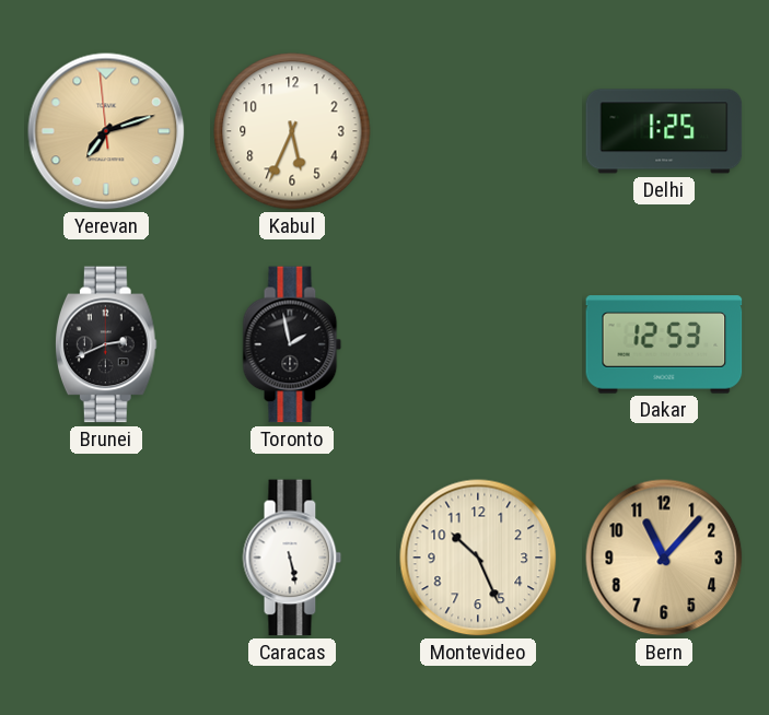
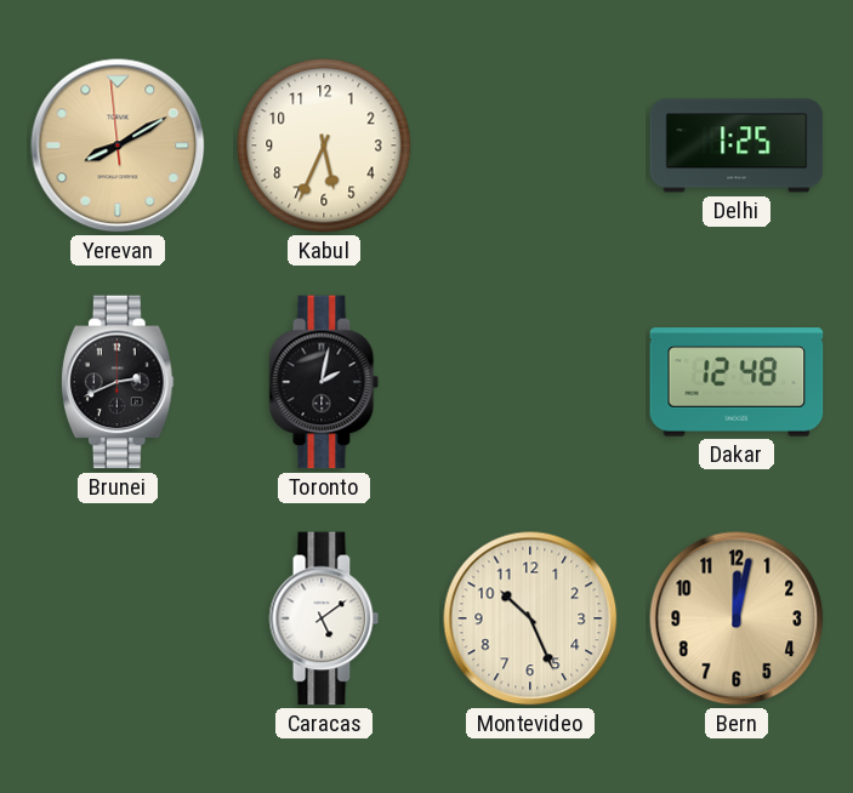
Yerevan: 7:11 -> 8:09 (118, 146)
Toronto: 1:58 -> 2:02 (324, 382)
Dakar: 12:53 -> 12:48 (737, 382)
Caracas: 5:28 -> 5:09 (324, 618)
Bern: 11:07 -> 12:02 (737, 618)
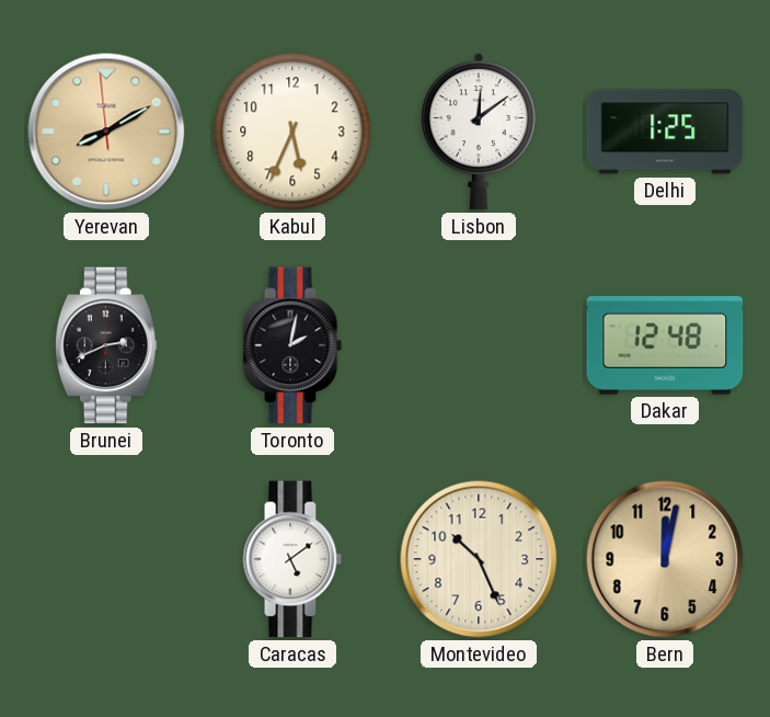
Lisbon: none -> 12:09 (479, 132)
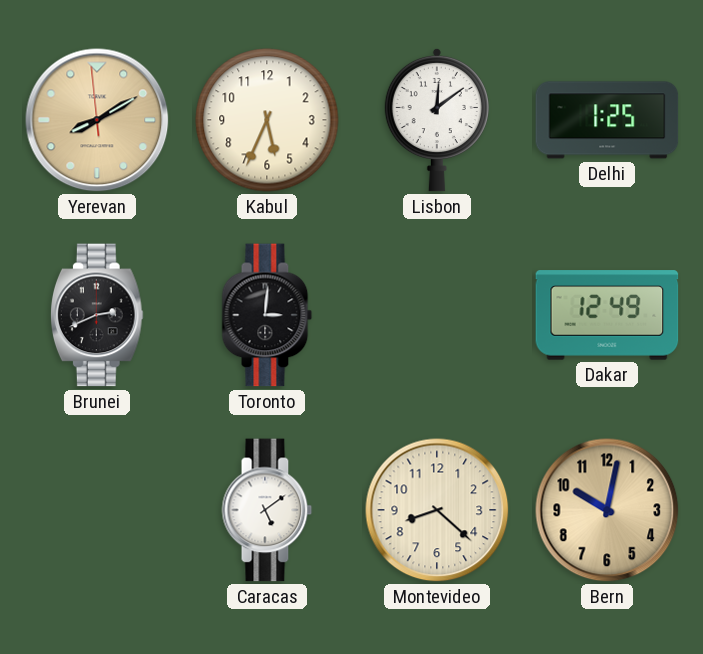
Toronto: 2:02 -> 3:01 (267, 315)
Dakar: 12:48 -> 12:49 (607, 315)
Montevideo: 10:26 -> 8:22 (437, 510)
Bern: 12:02 -> 10:02 (607, 510)
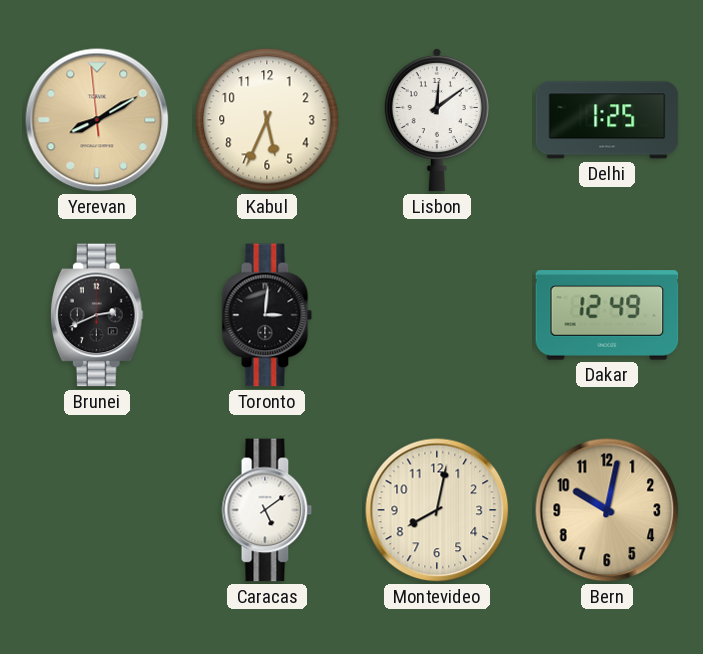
Montevideo: 8:22 -> 8:02 (437, 510)
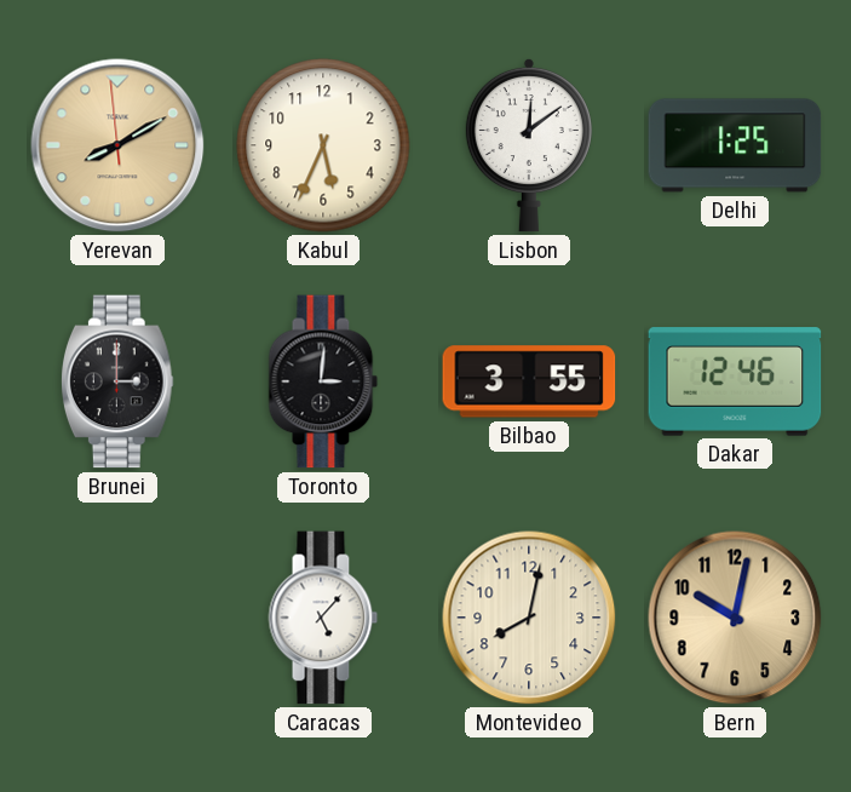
Brunei: 2:41 -> 3:00 (117, 381)
Bilbao: none -> 3:55 (529, 381)
Dakar: 12:49 -> 12:46 (735, 381)
Caracas: 5:09 -> 5:07 (323, 618)
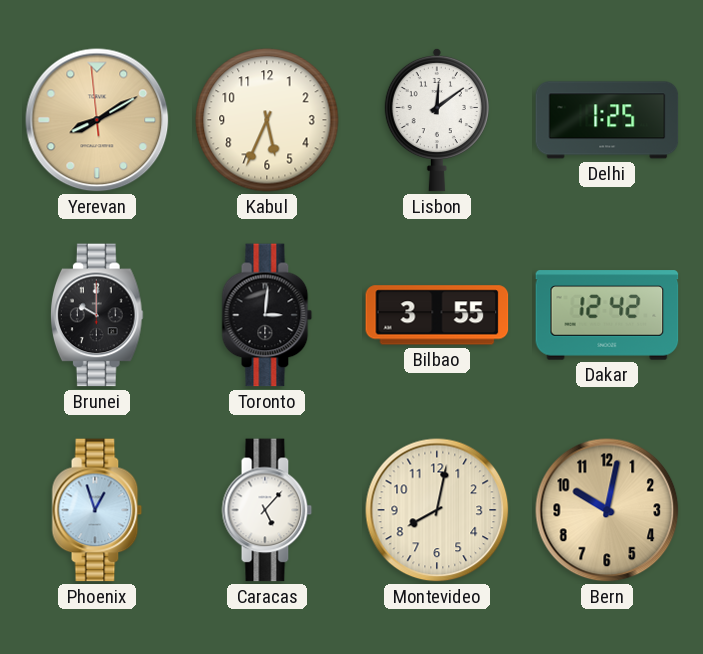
Brunei: 3:00 -> 10:00 (97, 315)
Dakar: 12:46 -> 12:42 (607, 315)
Phoenix: none -> 12:57 (97, 510)
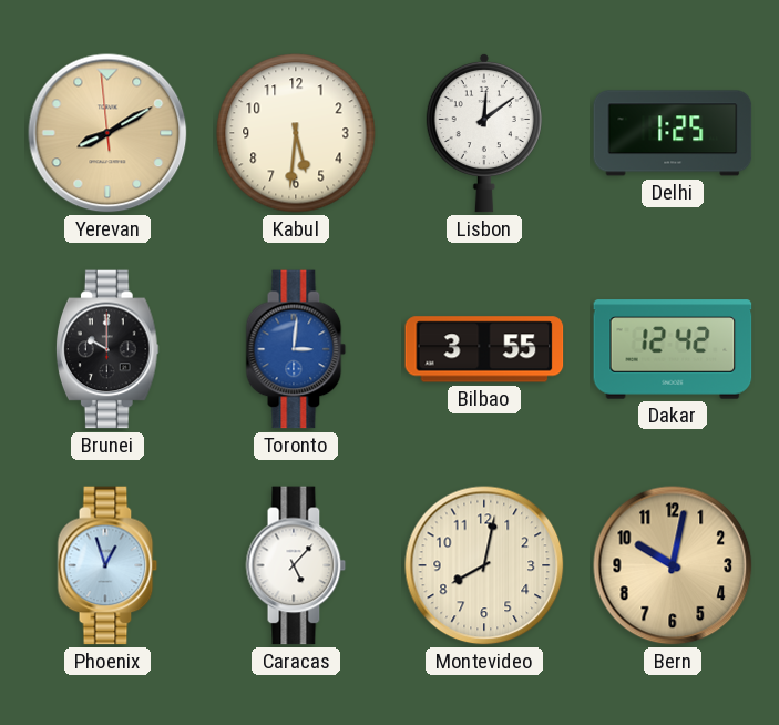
Kabul: 5:34 -> 5:31 (296, 133)
Toronto dial: black -> blue (296, 349)
